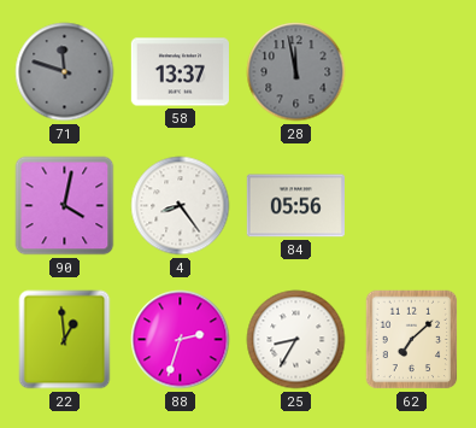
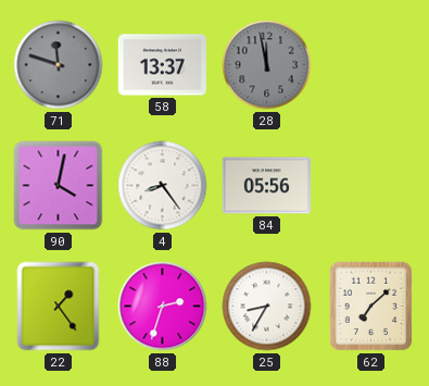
22: 12:59 -> 1:24 (59, 307)
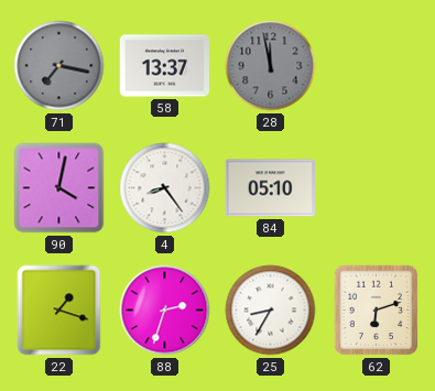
71: 11:48 -> 7:17 (59, 66)
84: 05:56 -> 05:10 (270, 188)
22: 1:24 -> 1:18 (59, 311)
62: 7:08 -> 6:12 (377, 311)
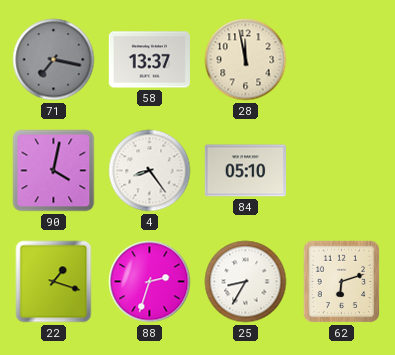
28 dial: grey -> cream (246, 60)
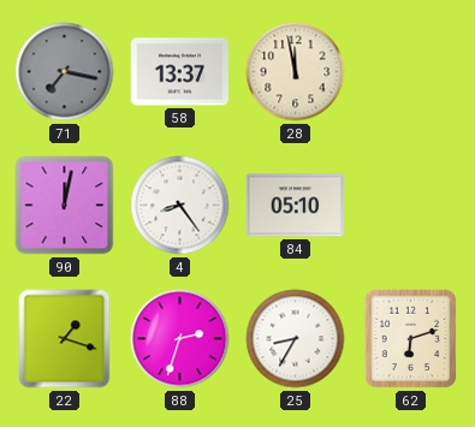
90: 4:02 -> 12:02 (65, 206)
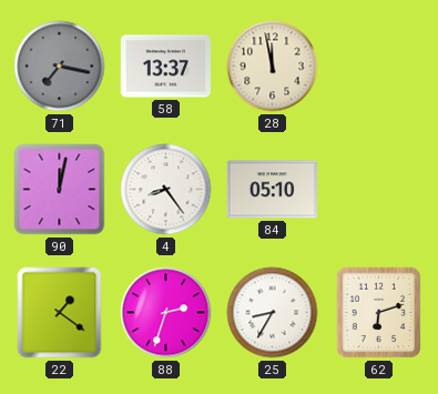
22: 1:18 -> 1:21 (60, 313)
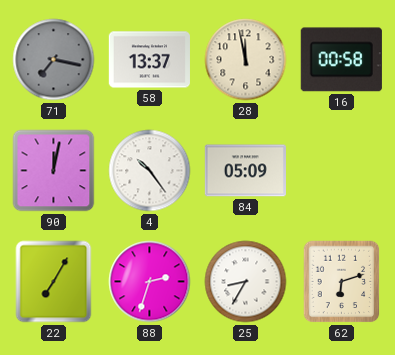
16: none -> 00:58 (341, 60)
4: 8:24 -> 10:24 (150, 171)
84: 05:10 -> 05:09 (245, 171)
22: 1:21 -> 7:05 (54, 282)
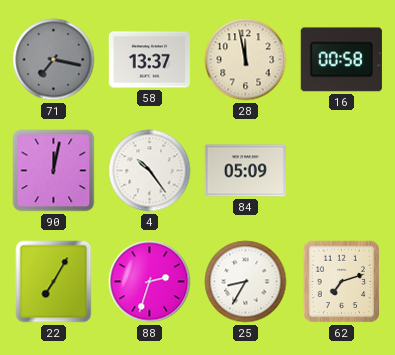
62: 6:12 -> 7:12 (342, 282)
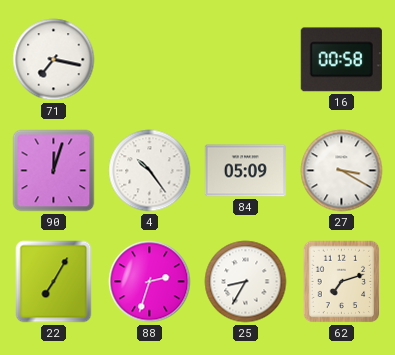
71 dial: grey -> white (54, 60)
58: 13:37 -> none (149, 60)
28: 11:58 -> none (246, 60)
90: 12:02 -> 12:03 (54, 171)
27: none -> 3:20 (342, 171)
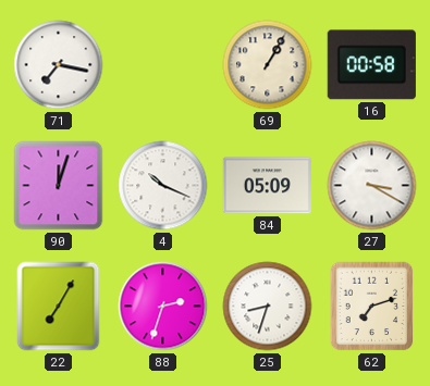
69: none -> 1:05 (268, 65)
4: 10:24 -> 10:19 (163, 186)
25: 8:35 -> 8:33 (268, 307)
